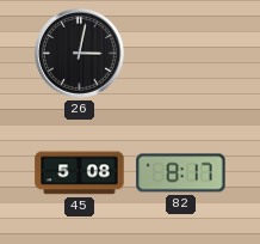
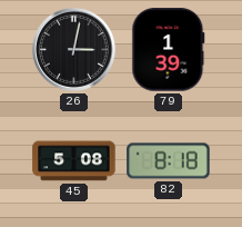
79: none -> 1:39 (169, 50)
82: 8:17 -> 8:18 (169, 161)
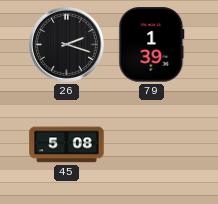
26: 3:02 -> 2:18 (66, 44)
82: 8:18 -> none (169, 161)
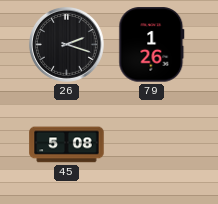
79: 1:39 -> 1:26 (152, 45)
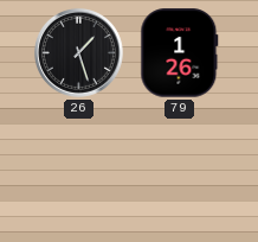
26: 2:18 -> 1:27 (78, 52)
45: 5:08 -> none (67, 145)
